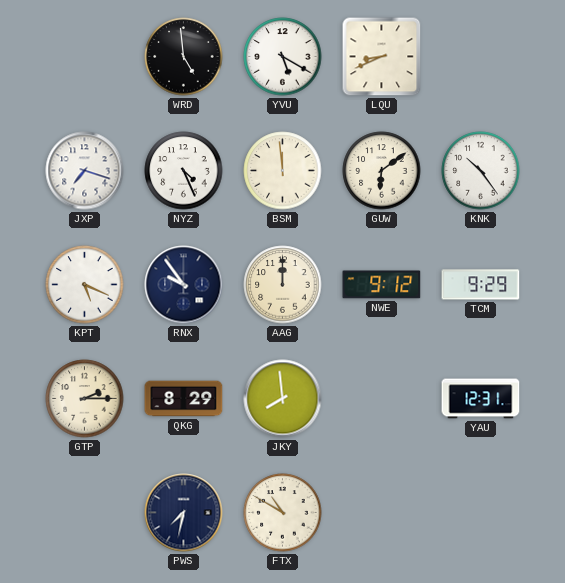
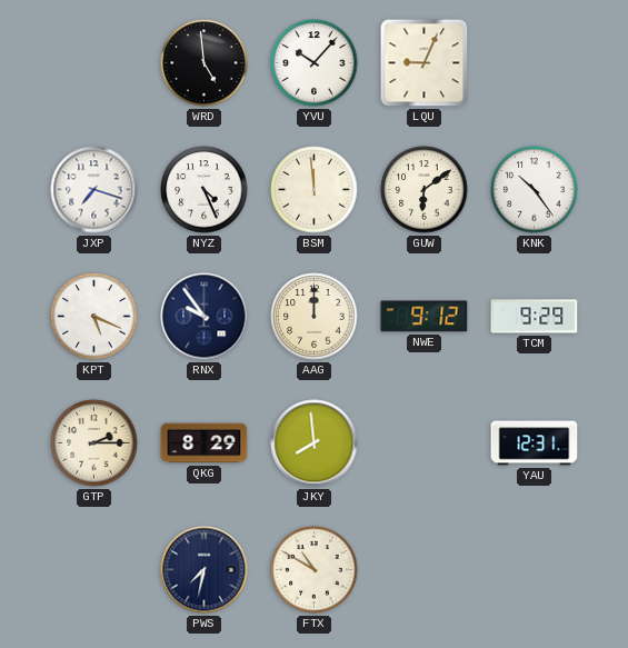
YVU: 5:20 -> 10:07 (315, 63)
LQU: 8:41 -> 9:04 (425, 63)
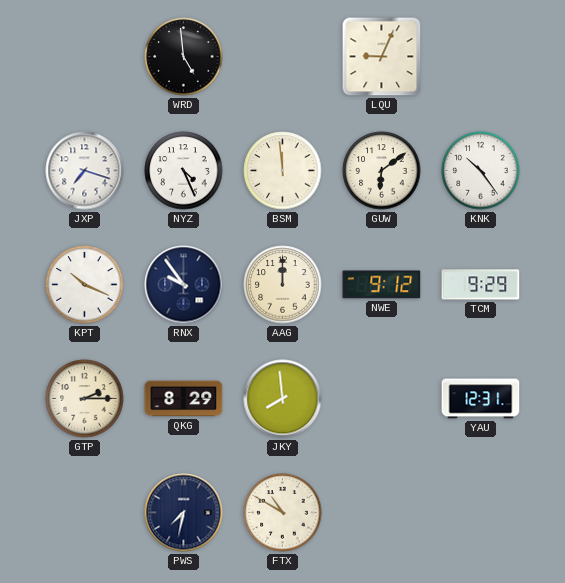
YVU: 10:07 -> none (315, 63)
KPT: 5:19 -> 10:19 (85, 285)
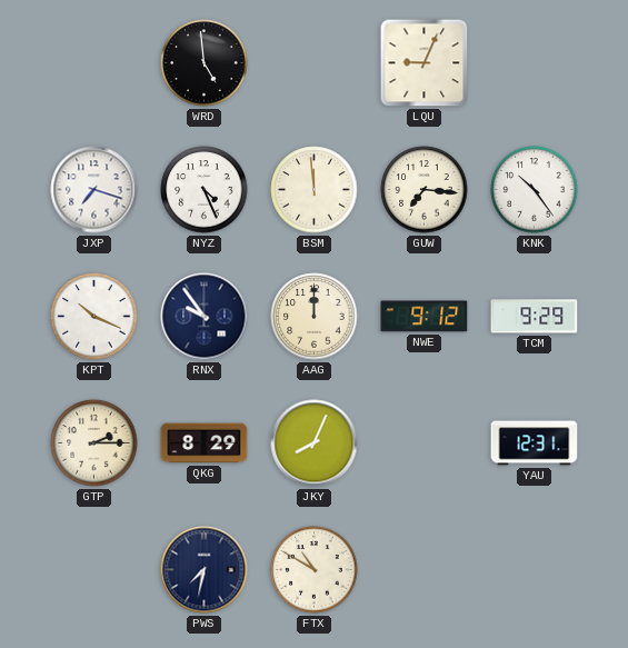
GUW: 6:09 -> 7:16 (425, 190)
JKY: 7:59 -> 8:04 (315, 443)
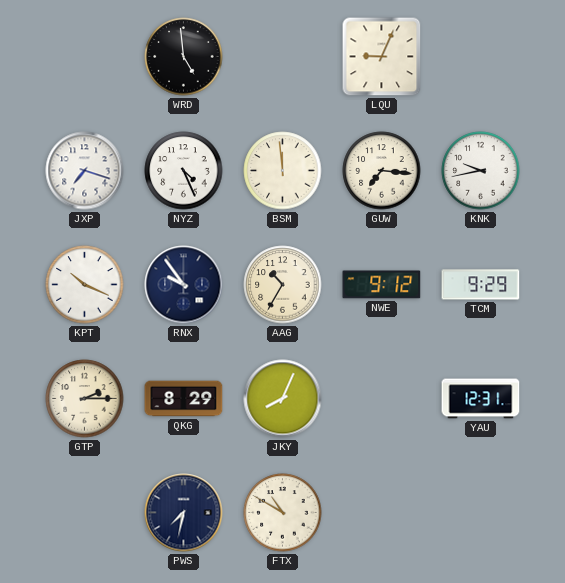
KNK: 10:24 -> 9:43 (481, 171)
AAG: 12:00 -> 10:35 (283, 285)
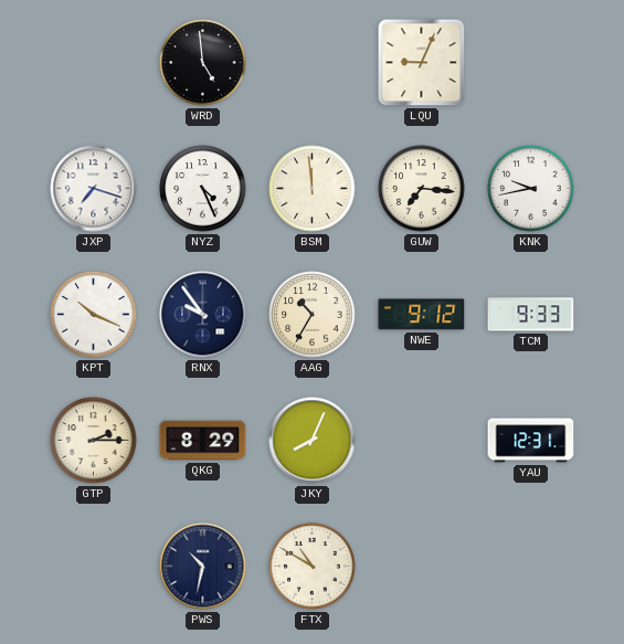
TCM: 9:29 -> 9:33 (531, 315)
PWS: 7:32 -> 10:32 (203, 567)
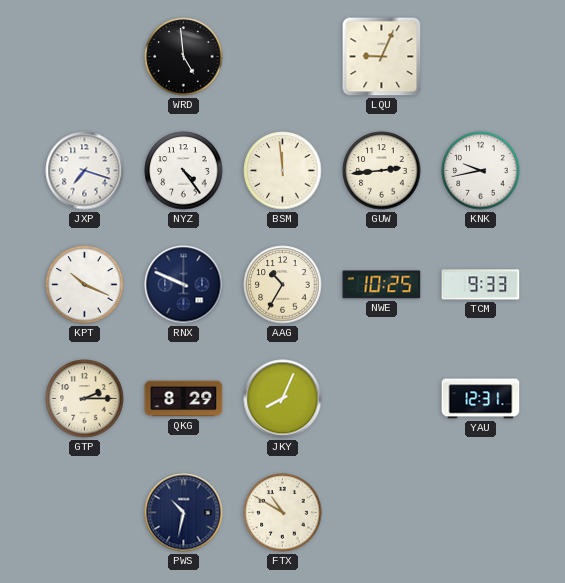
NYZ: 4:26 -> 4:24 (184, 171)
GUW: 7:16 -> 2:44 (382, 171)
RNX: 9:54 -> 9:49 (184, 285)
NWE: 9:12 -> 10:25 (382, 285)
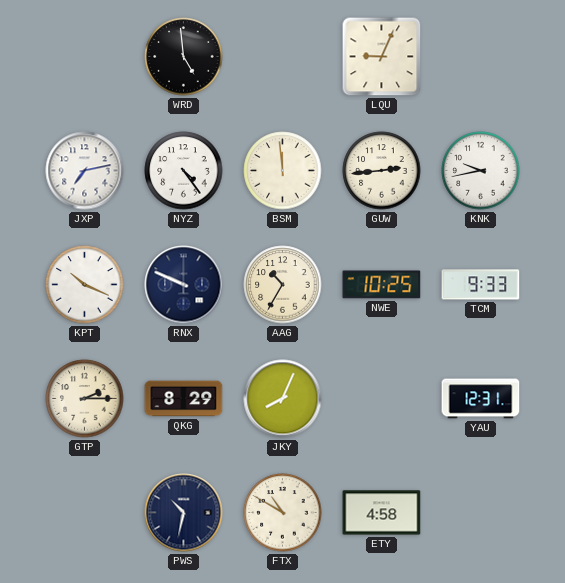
JXP: 7:18 -> 7:13 (85, 171)
ETY: none -> 4:58 (382, 513)
